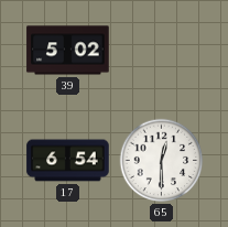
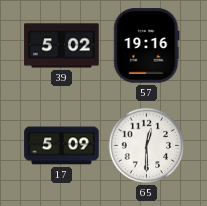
57: none -> 19:16 (147, 46)
17: 6:54 -> 5:09 (62, 146)
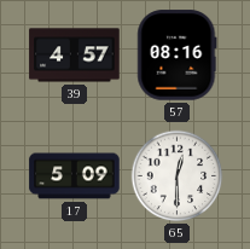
39: 5:02 -> 4:57 (75, 56)
57: 19:16 -> 08:16 (178, 56)
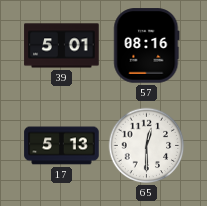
39: 4:57 -> 5:01 (62, 46)
17: 5:09 -> 5:13 (62, 146)
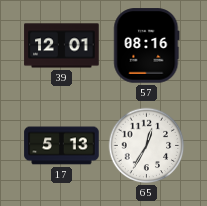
39: 5:01 -> 12:01 (62, 46)
65: 12:30 -> 12:35 (147, 146)
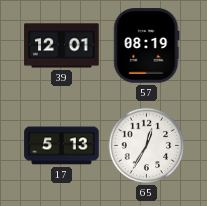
57: 08:16 -> 08:19 (147, 46)
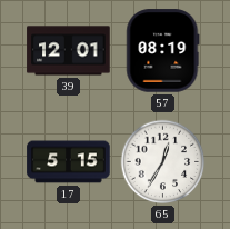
17: 5:13 -> 5:15 (69, 162)
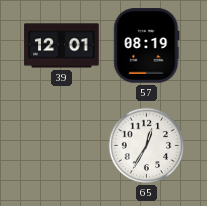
17: 5:15 -> none (69, 162)
